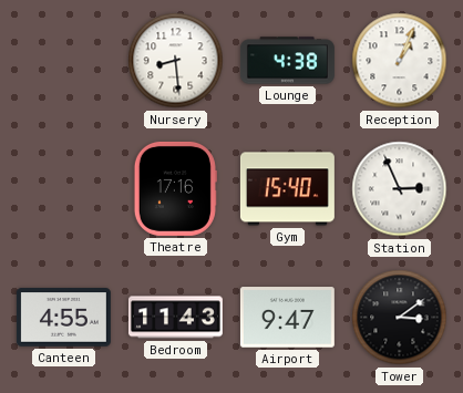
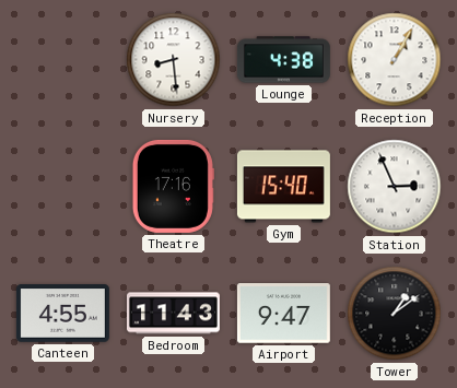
Reception: 1:04 -> 1:05 (395, 60)
Tower: 3:09 -> 1:09 (395, 314)
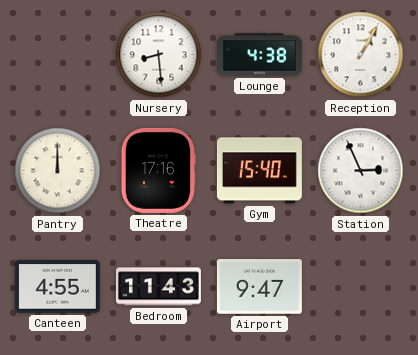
Pantry: none -> 12:00 (58, 171)
Tower: 1:09 -> none (395, 314)
